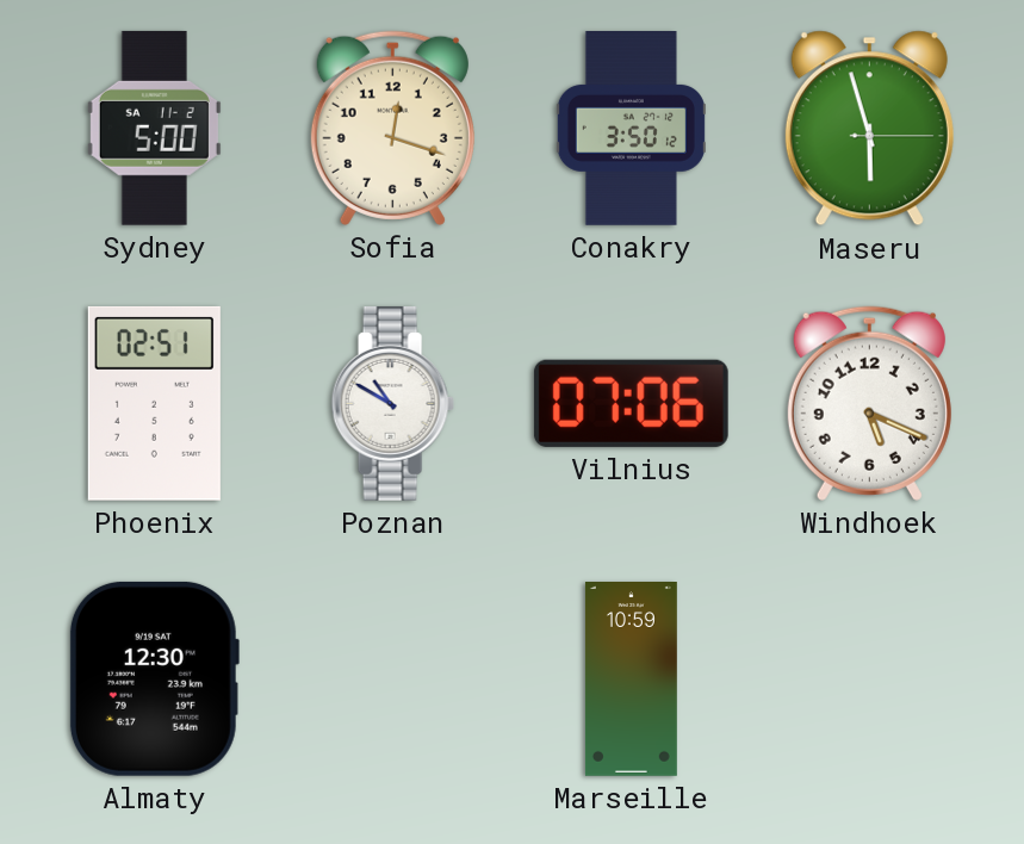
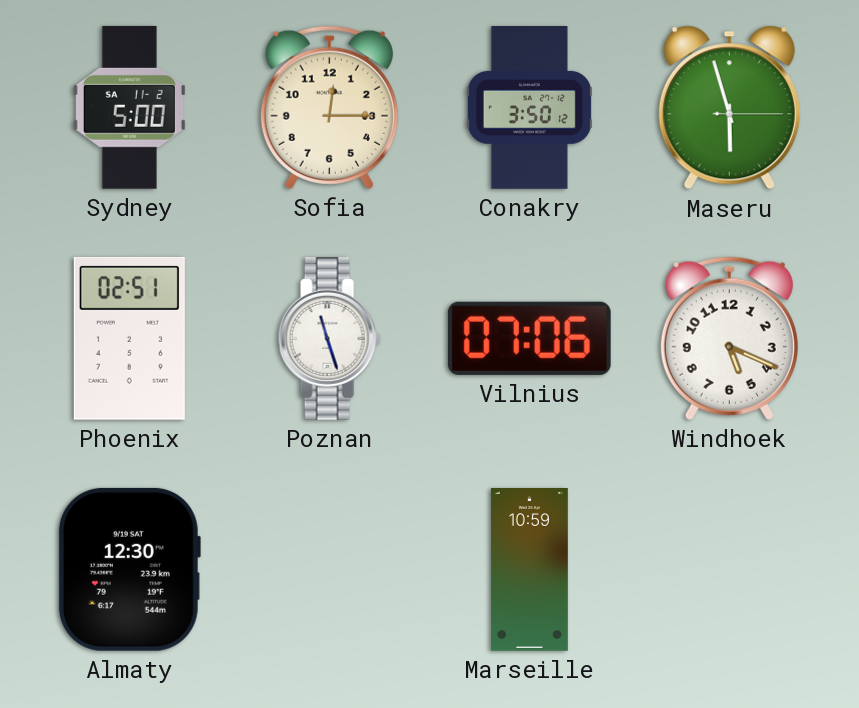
Sofia: 12:18 -> 12:15 (329, 107)
Poznan: 10:50 -> 11:27 (329, 338)
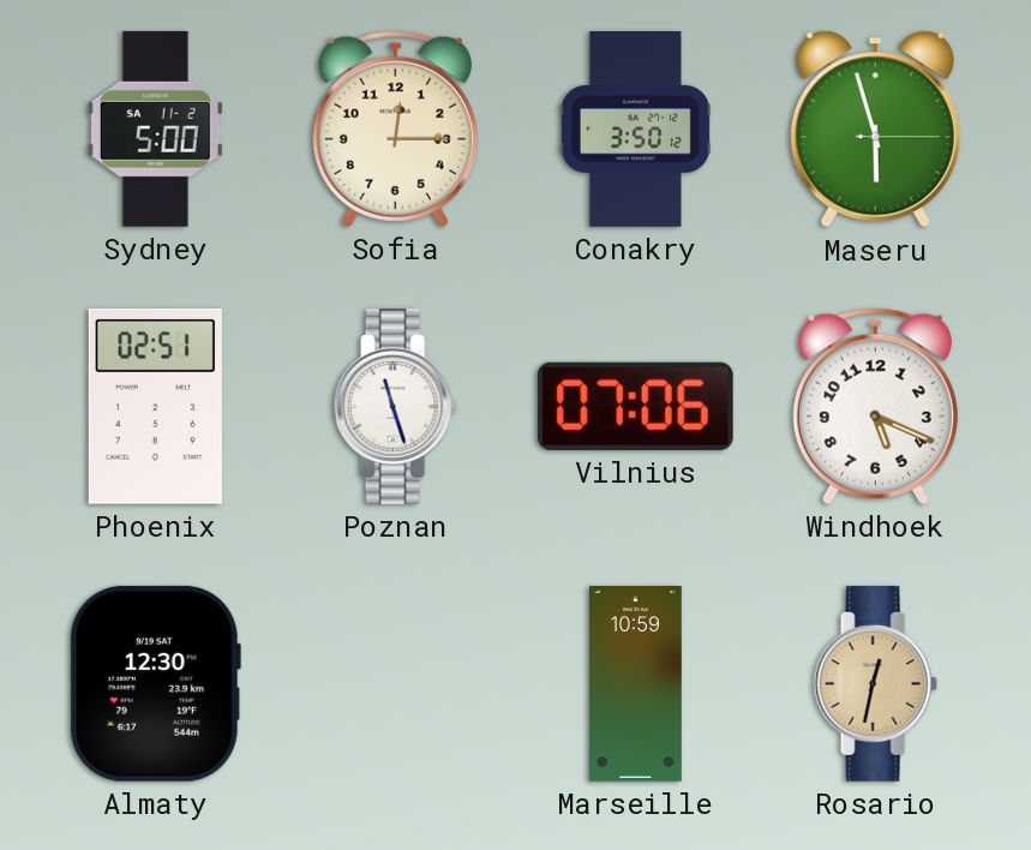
Rosario: none -> 12:32 (875, 683)
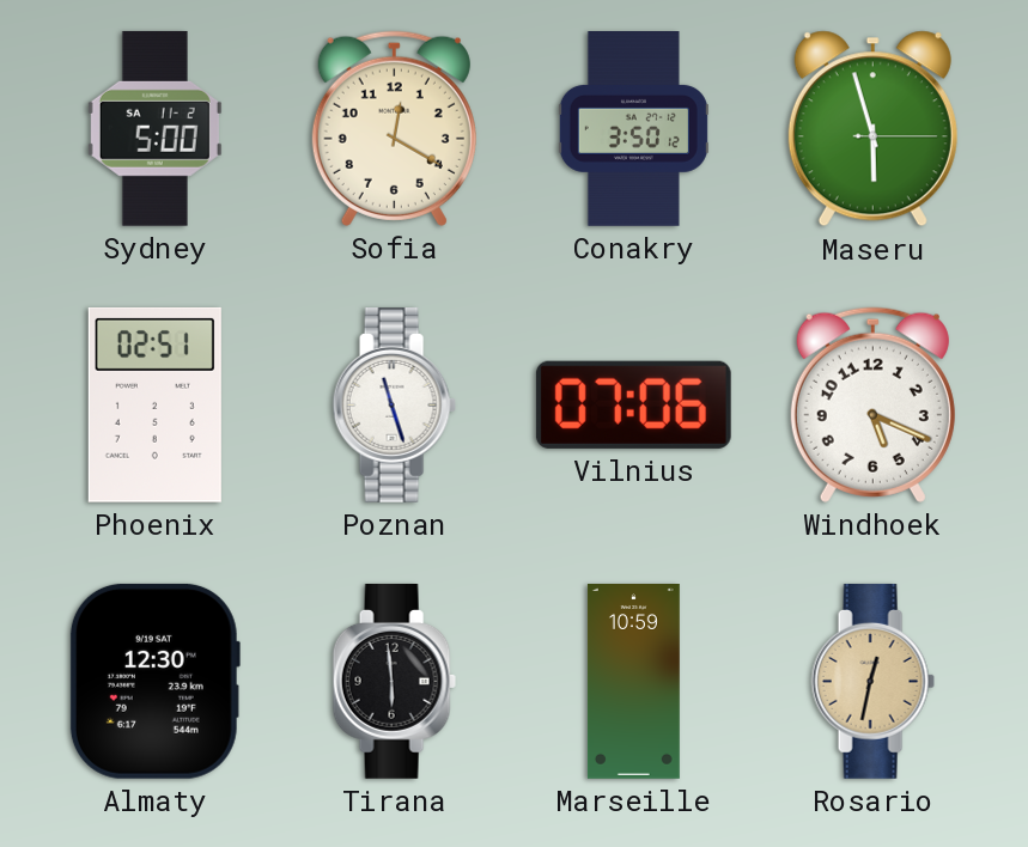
Sofia: 12:15 -> 12:20 (394, 128)
Tirana: none -> 5:59 (394, 681)
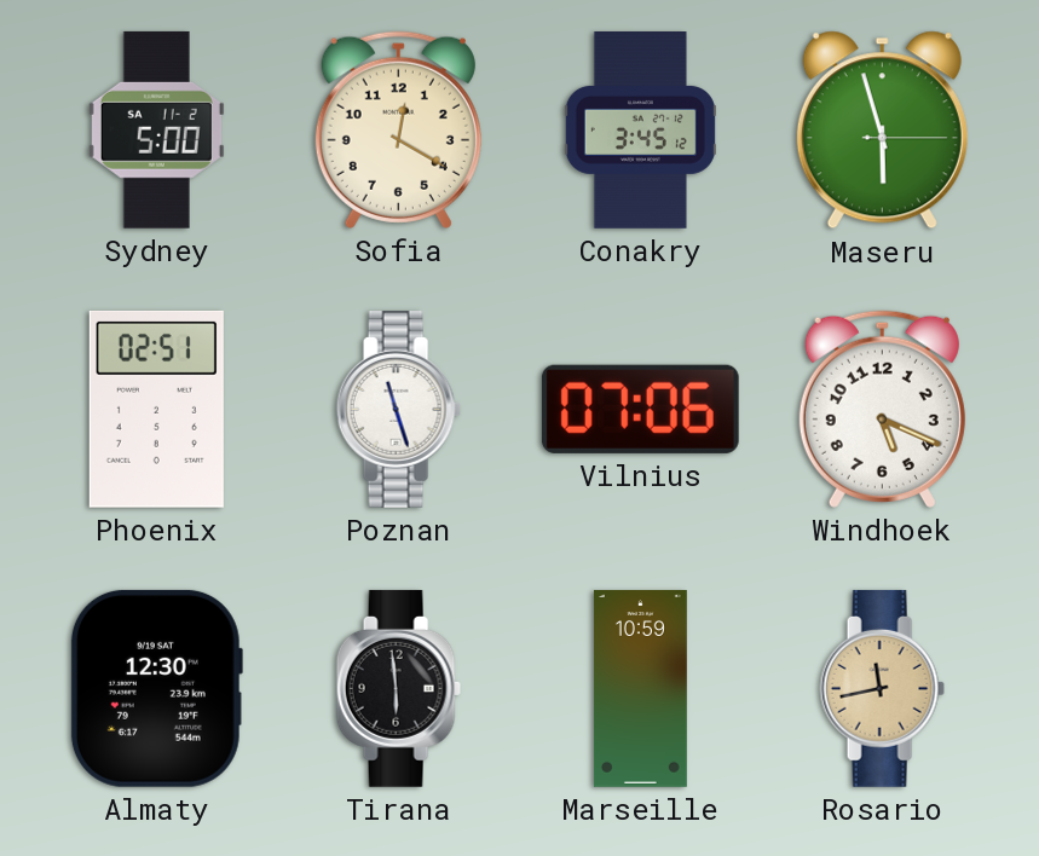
Conakry: 3:50 -> 3:45 (640, 131)
Rosario: 12:32 -> 11:43 (882, 688)
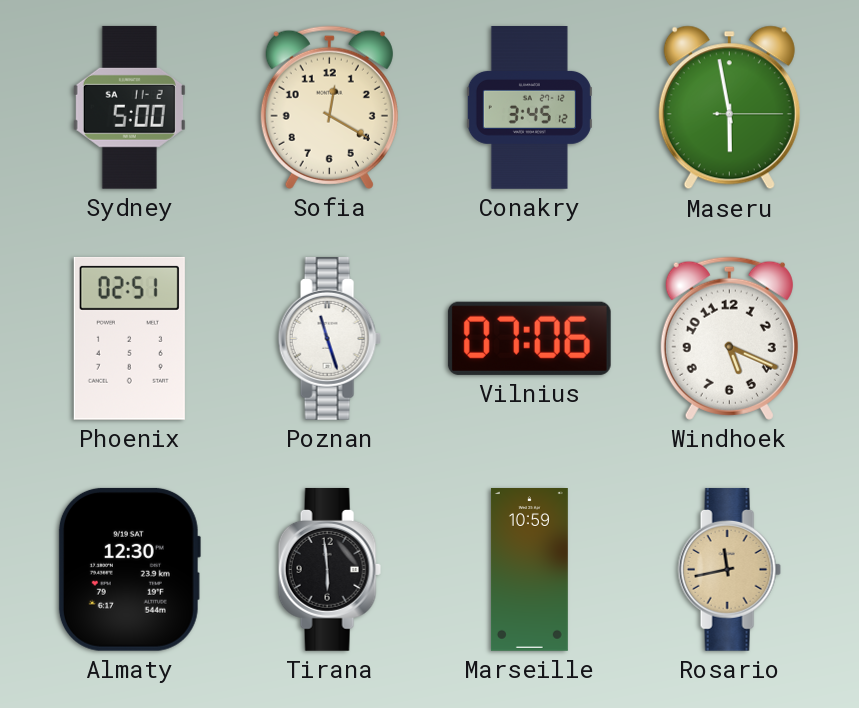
Maseru: 5:57 -> 5:58 (729, 108)
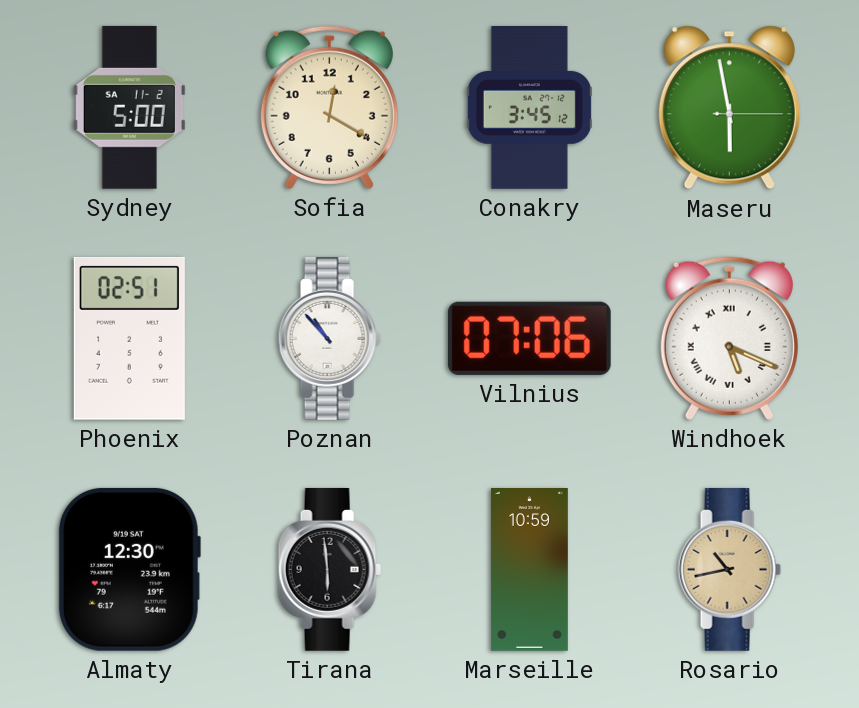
Poznan: 11:27 -> 10:53 (329, 338)
Windhoek numerals: Arabic -> Roman (729, 338)
Rosario: 11:43 -> 10:43 (729, 569)
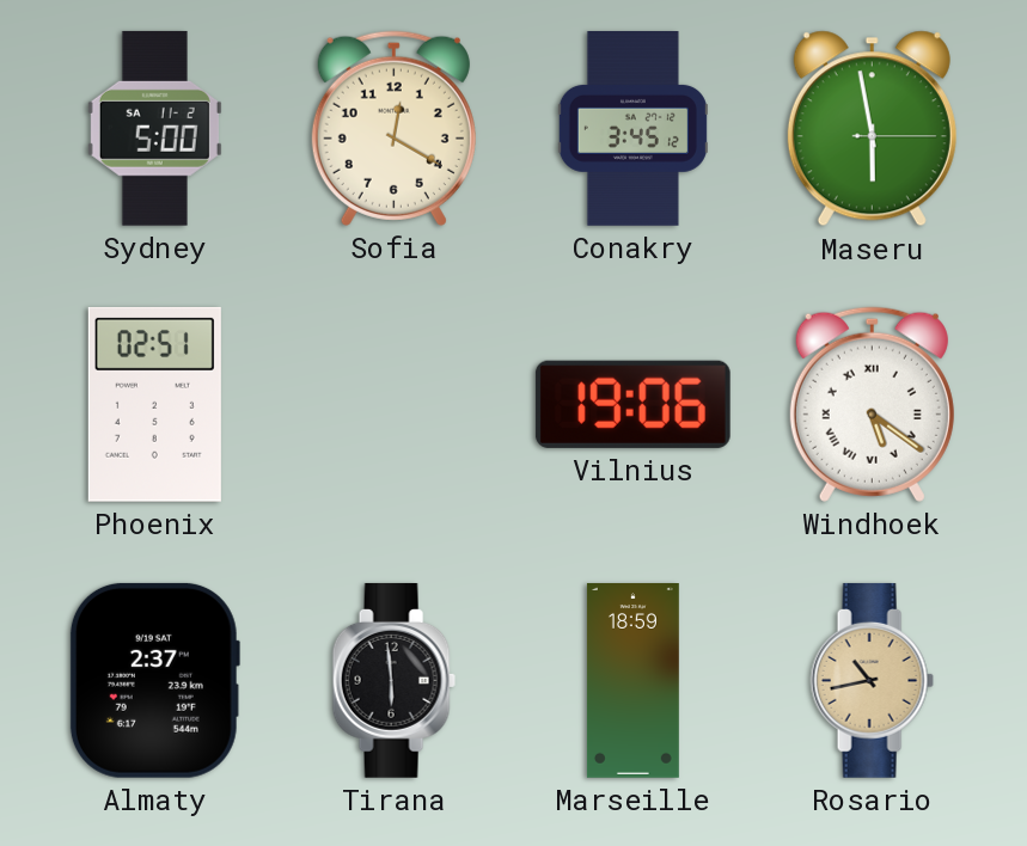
Poznan: 10:53 -> none (329, 338)
Vilnius: 07:06 -> 19:06 (632, 404)
Windhoek: 5:19 -> 5:21 (872, 404)
Almaty: 12:30 -> 2:37 (154, 680)
Marseille: 10:59 -> 18:59 (632, 681)
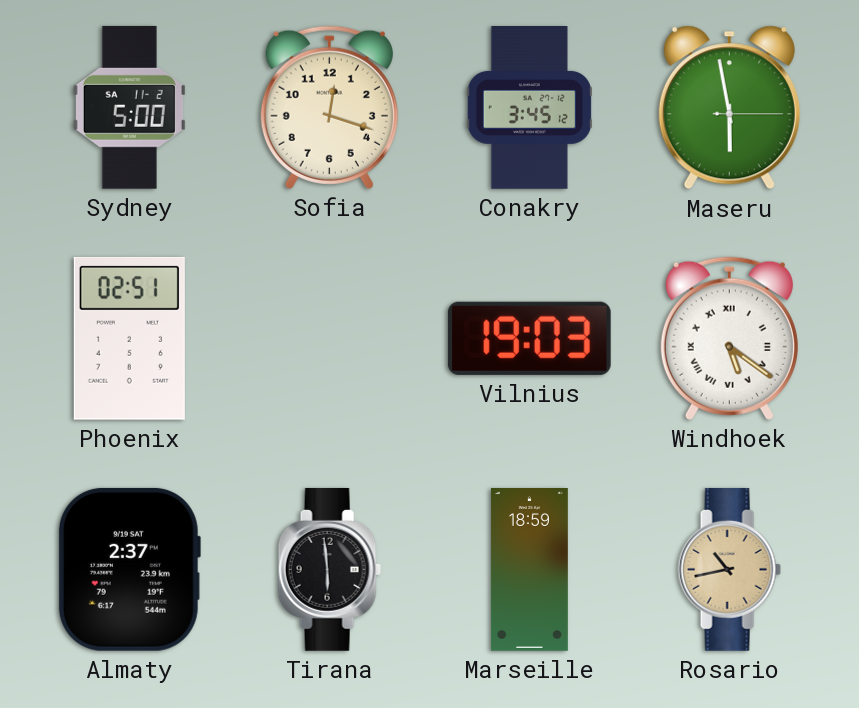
Sofia: 12:20 -> 12:18 (329, 107)
Vilnius: 19:06 -> 19:03 (529, 338)
